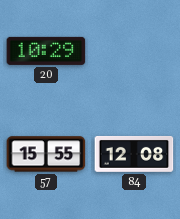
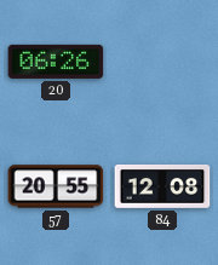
20: 10:29 -> 06:26 (56, 62)
57: 15:55 -> 20:55 (56, 186)
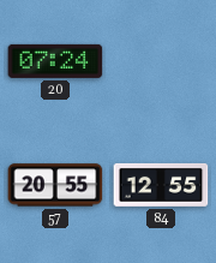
20: 06:26 -> 07:24 (55, 61)
84: 12:08 -> 12:55 (161, 185)
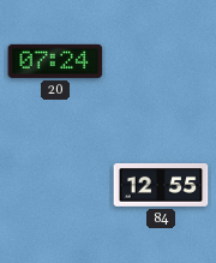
57: 20:55 -> none (55, 185)
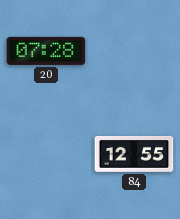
20: 07:24 -> 07:28 (46, 51)
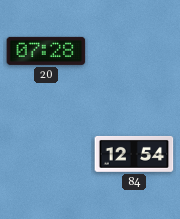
84: 12:55 -> 12:54 (134, 154)
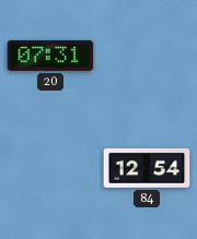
20: 07:28 -> 07:31 (50, 56)
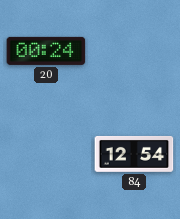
20: 07:31 -> 00:24 (46, 51)
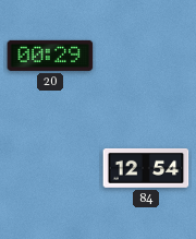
20: 00:24 -> 00:29 (50, 56)
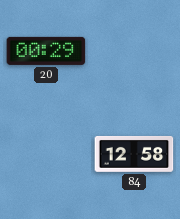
84: 12:54 -> 12:58 (134, 154)
